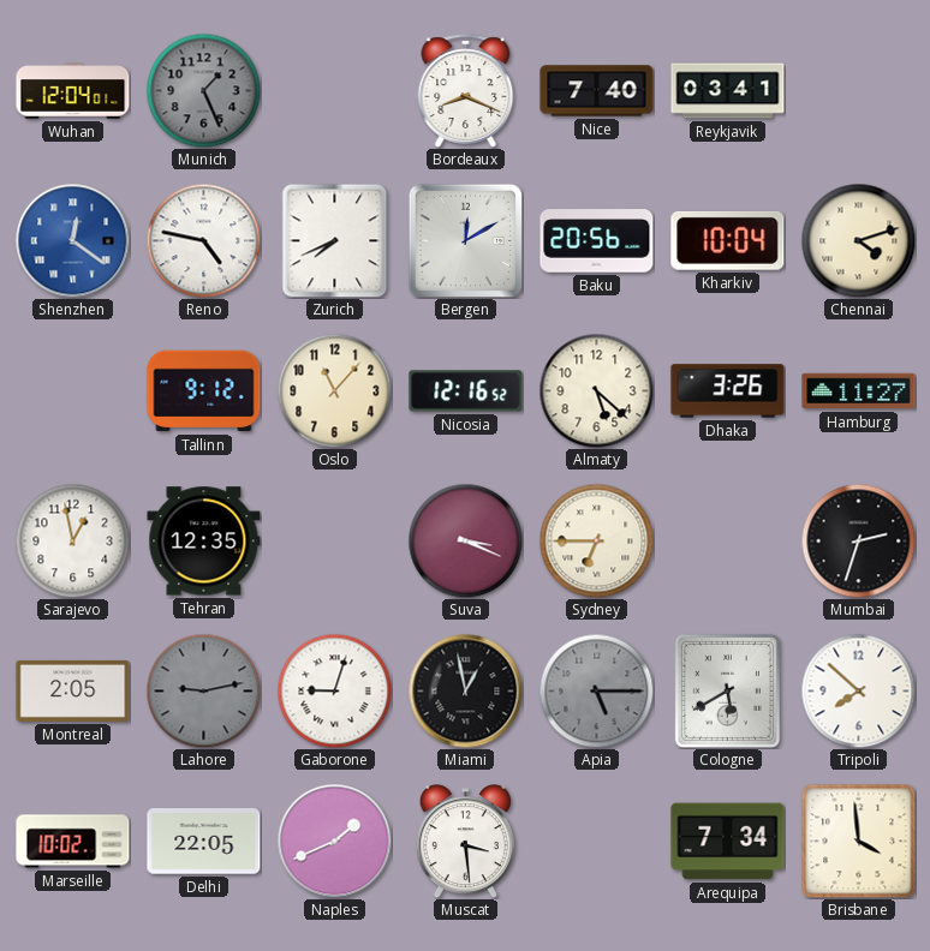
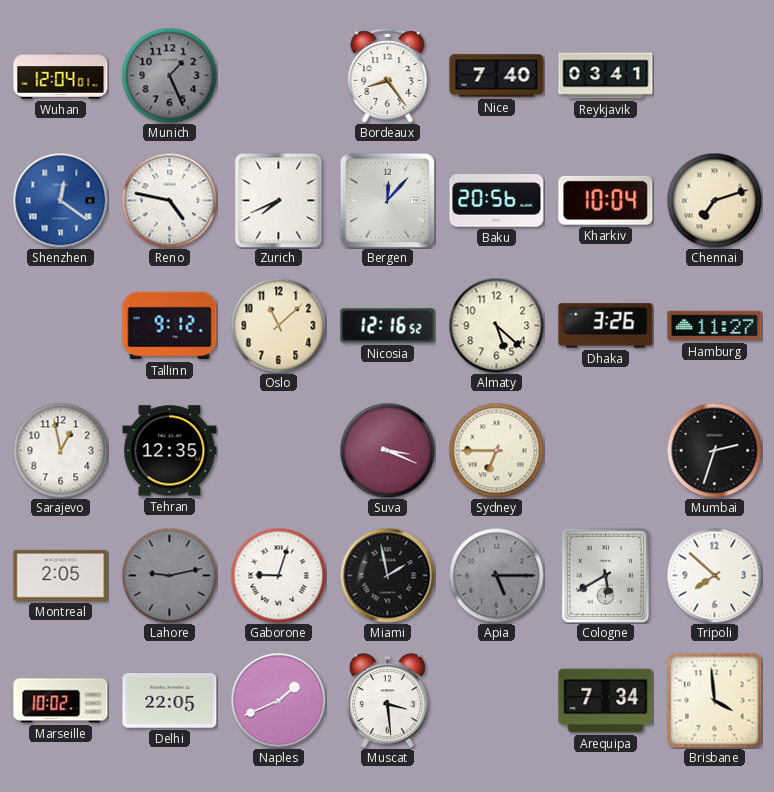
Bordeaux: 8:19 -> 8:24 (388, 76)
Bergen: 12:10 -> 12:07 (387, 200)
Chennai: 4:12 -> 7:12 (714, 200)
Oslo: 11:07 -> 11:08 (278, 325)
Miami: 12:58 -> 1:58 (387, 575)
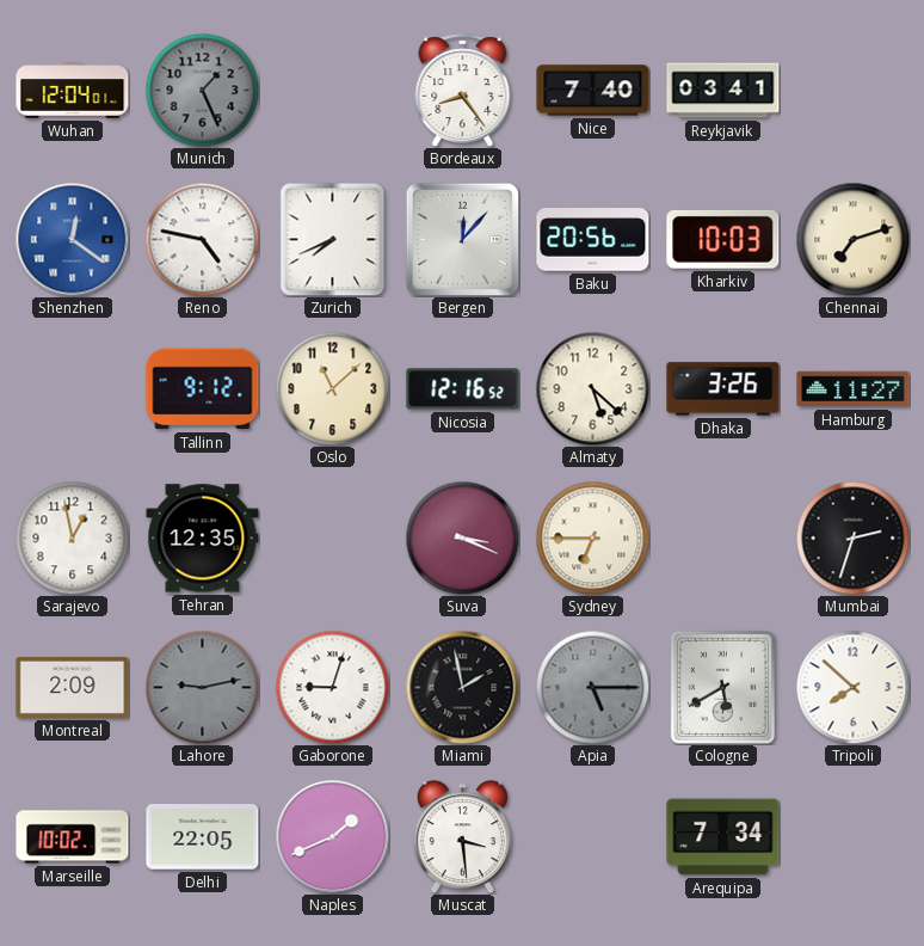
Kharkiv: 10:04 -> 10:03 (723, 239)
Montreal: 2:05 -> 2:09 (73, 687)
Brisbane: 3:59 -> none (714, 700)
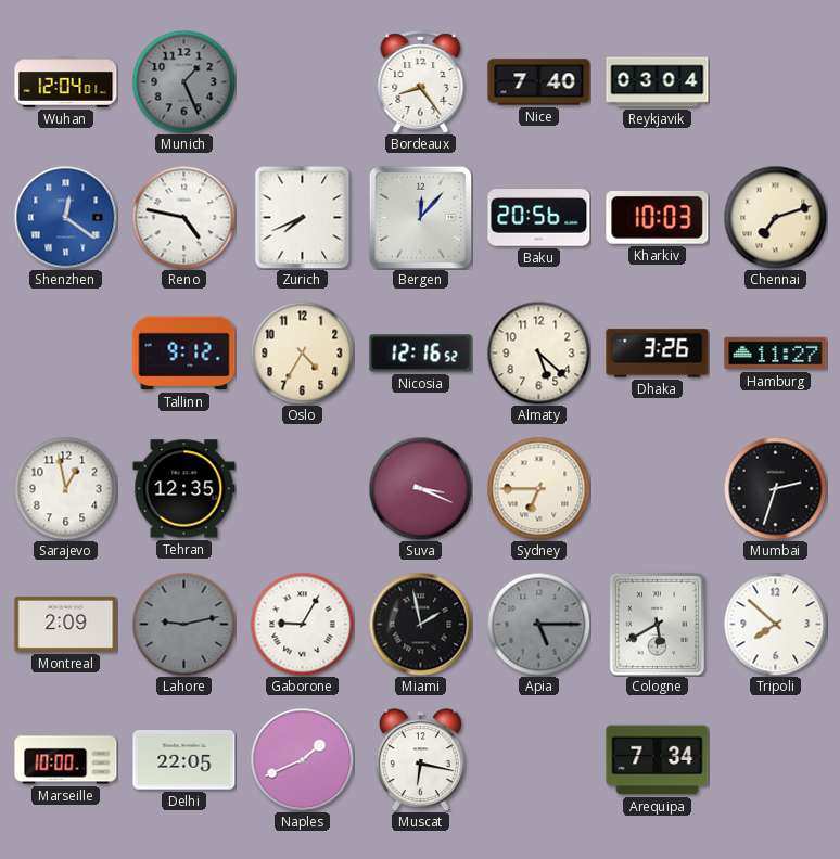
Reykjavik: 03:41 -> 03:04 (658, 82)
Oslo: 11:08 -> 4:35 (302, 352)
Gaborone: 9:03 -> 9:05 (302, 624)
Marseille: 10:02 -> 10:00 (66, 760)
Muscat: 3:29 -> 6:17 (420, 760)
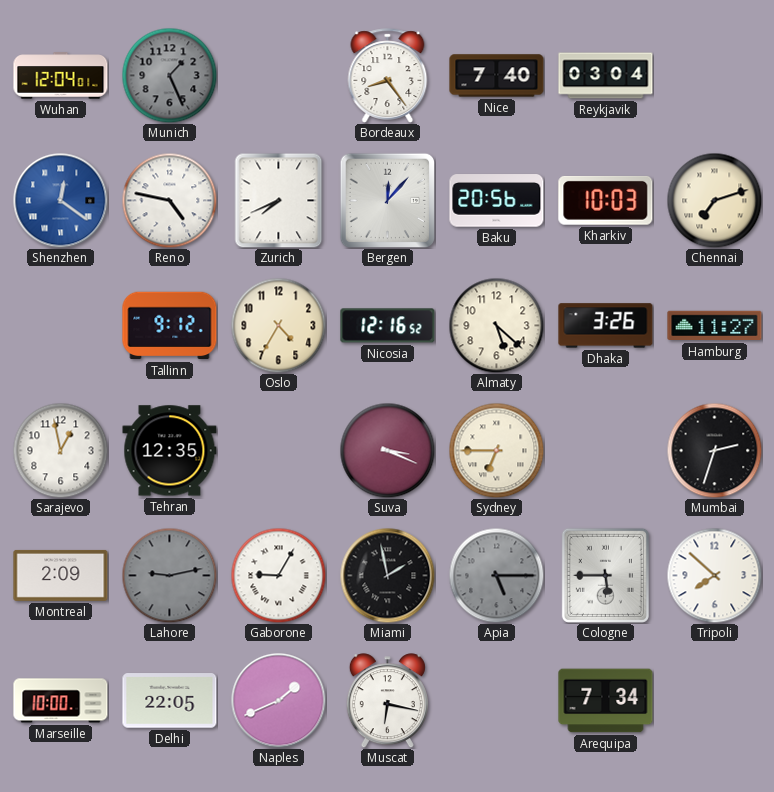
Cologne: 5:40 -> 5:45 (605, 575)
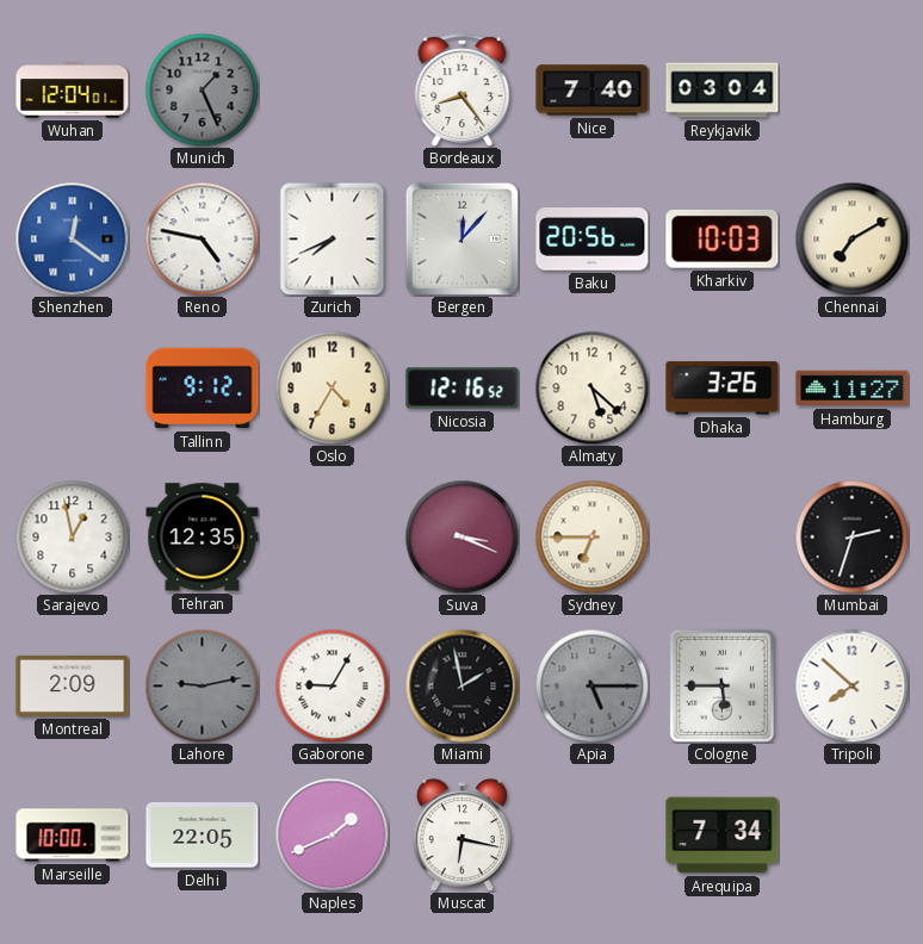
Chennai: 7:12 -> 7:10 (851, 238)
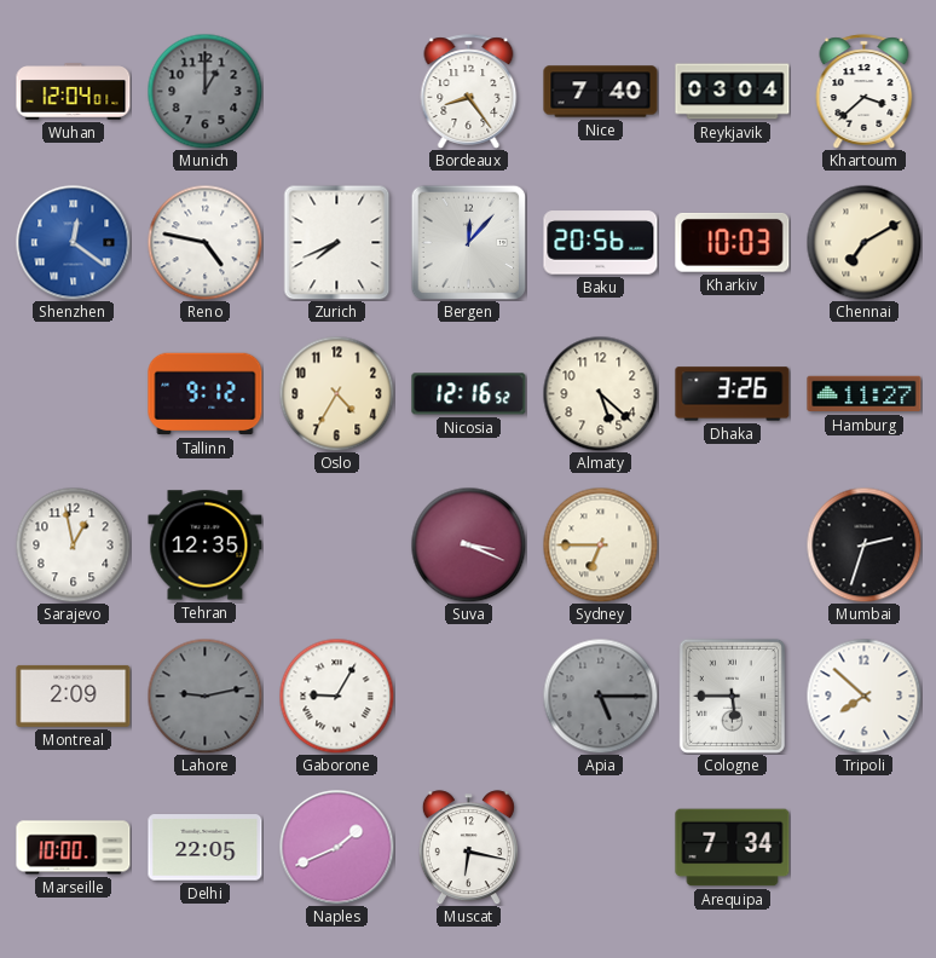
Munich: 1:26 -> 1:00 (204, 91)
Khartoum: none -> 3:38 (865, 92)
Miami: 1:58 -> none (461, 685)
